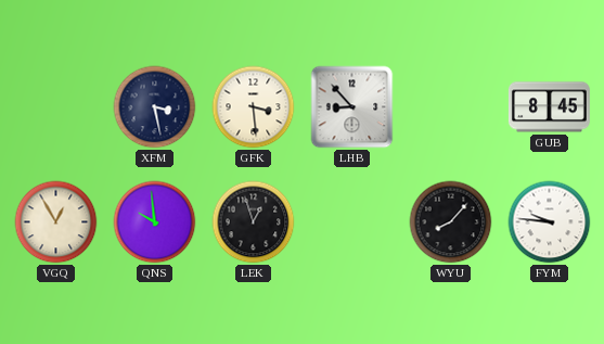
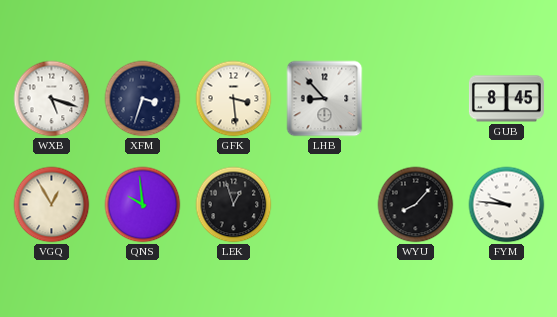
WXB: none -> 5:18 (52, 99)
XFM: 3:28 -> 3:33 (143, 99)
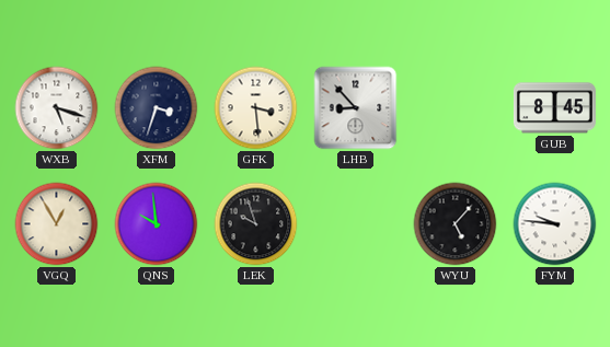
LEK: 12:57 -> 9:57 (256, 224)
WYU: 8:07 -> 5:07 (456, 224)
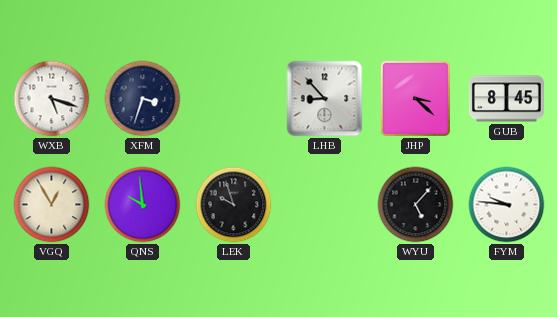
GFK: 3:29 -> none (256, 108)
JHP: none -> 3:22 (415, 98)
